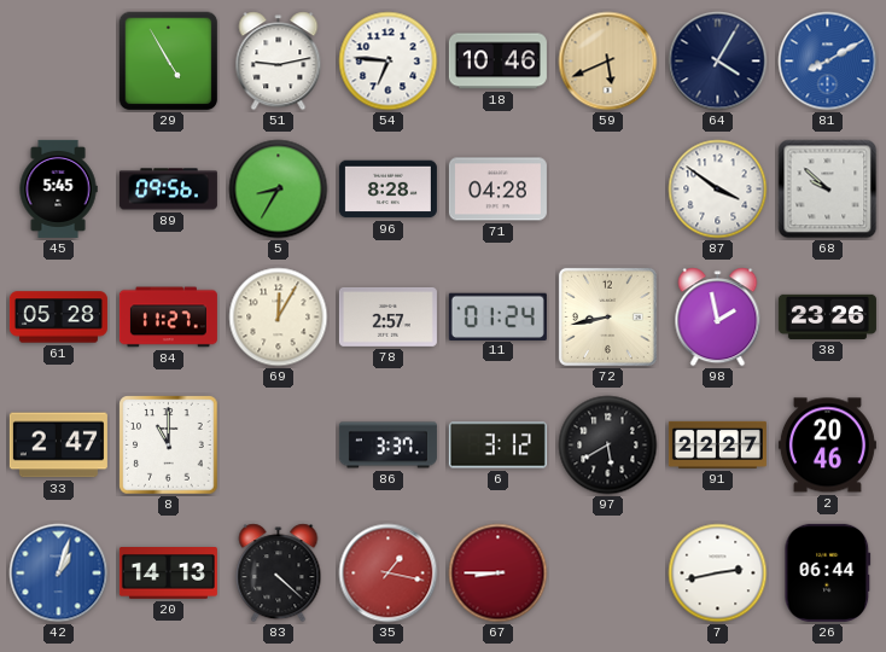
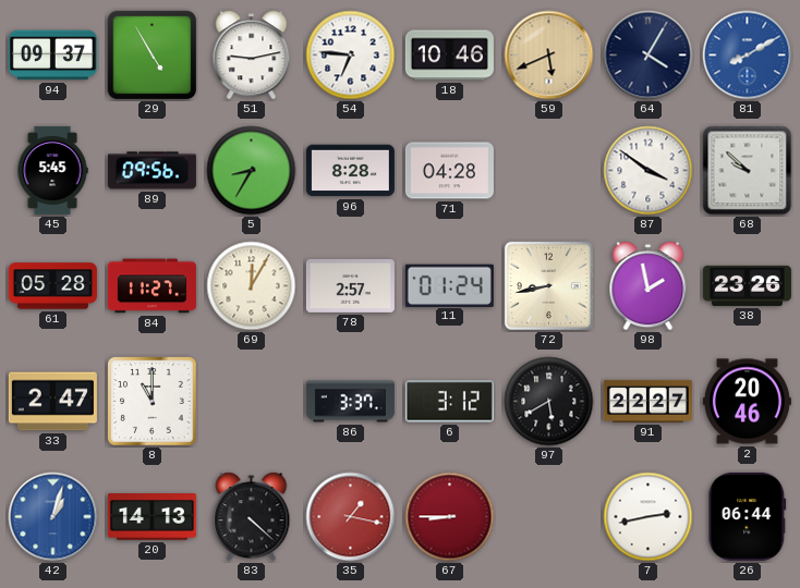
94: none -> 09:37 (52, 56)
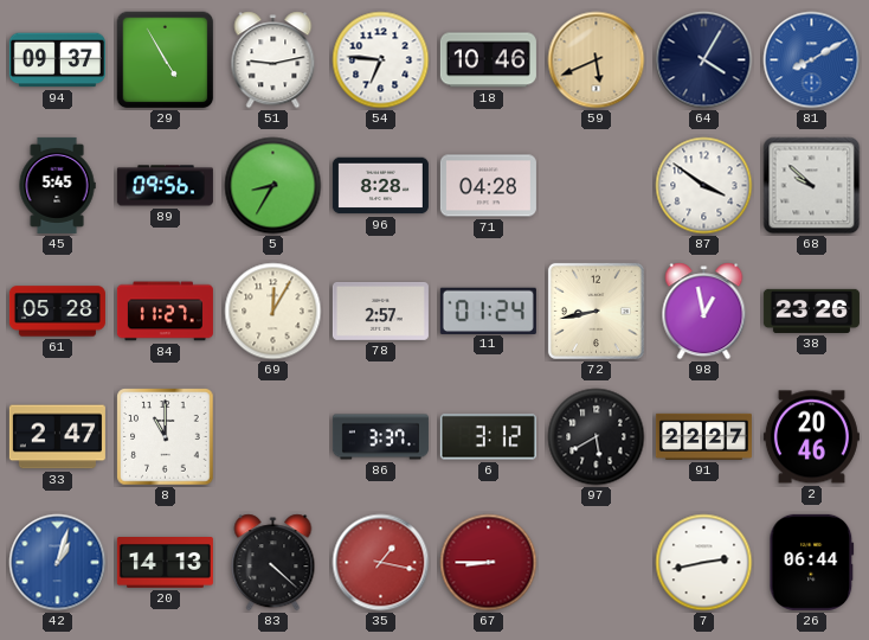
98: 1:58 -> 12:58 (704, 312)
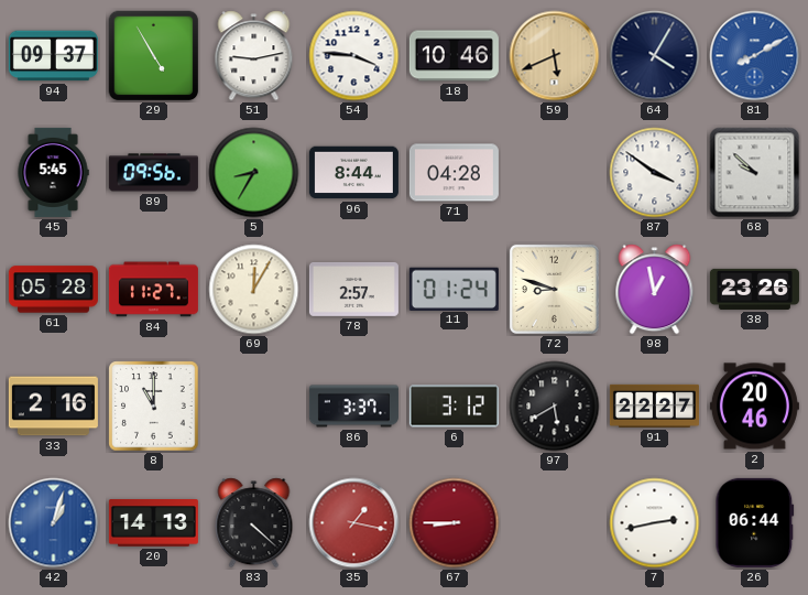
54: 6:46 -> 3:46 (354, 56)
96: 8:28 -> 8:44 (353, 173)
72: 8:43 -> 8:48 (554, 289)
33: 2:47 -> 2:16 (53, 407)
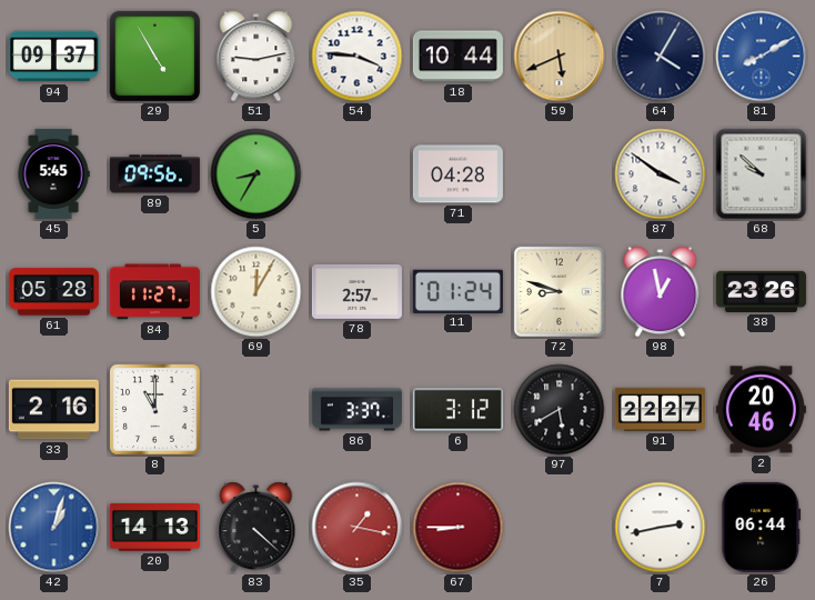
18: 10:46 -> 10:44 (457, 57)
96: 8:44 -> none (353, 173)
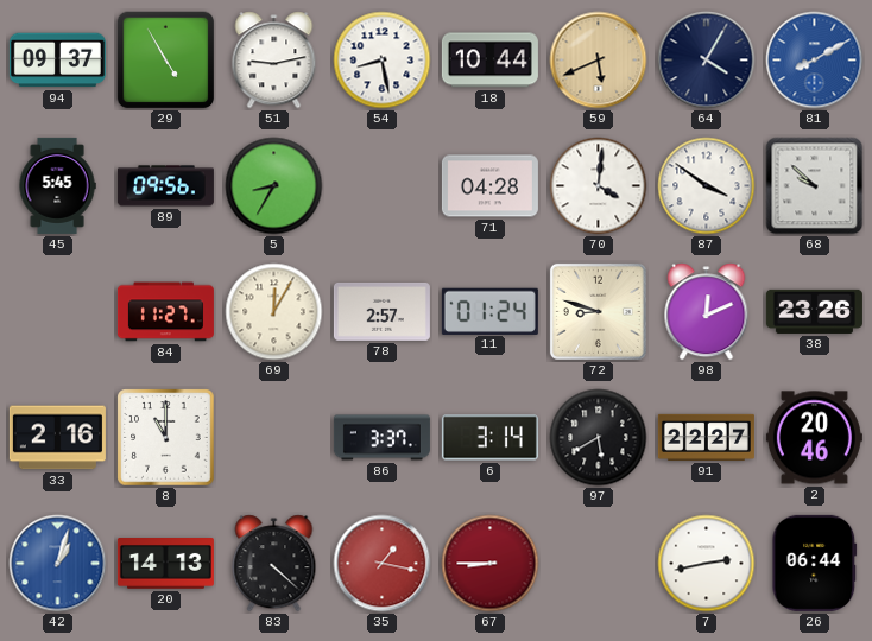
54: 3:46 -> 8:28 (383, 61)
70: none -> 4:01 (599, 186)
61: 05:28 -> none (53, 292)
98: 12:58 -> 12:11 (707, 312)
6: 3:12 -> 3:14 (489, 438)
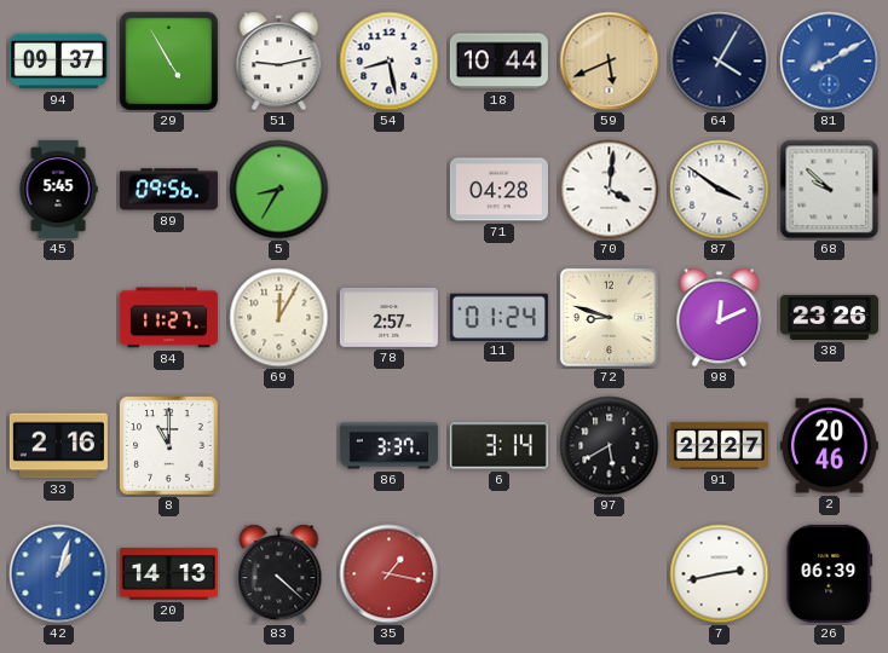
67: 8:45 -> none (491, 564)
26: 06:44 -> 06:39 (830, 573)
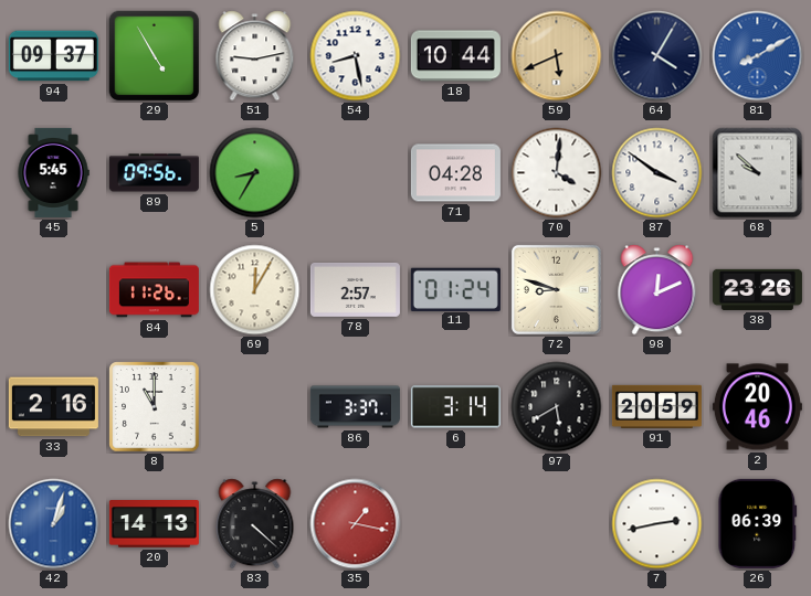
84: 11:27 -> 11:26 (154, 290)
91: 22:27 -> 20:59 (656, 406)
